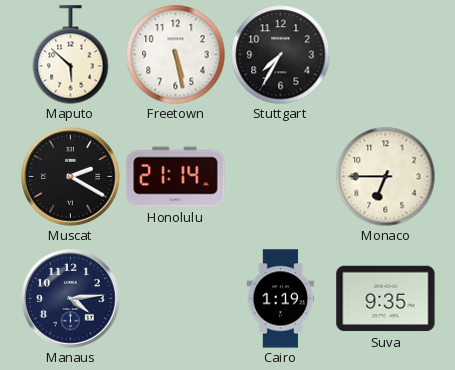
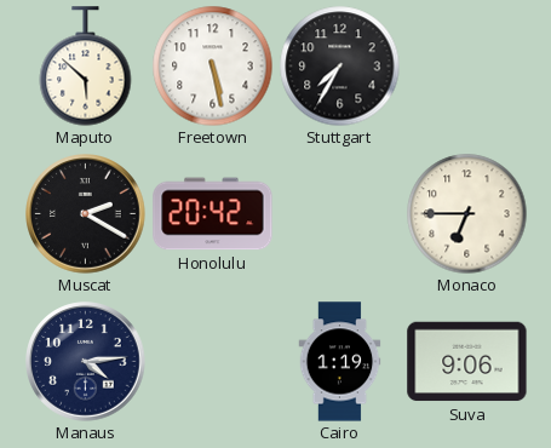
Honolulu: 21:14 -> 20:42 (213, 214)
Suva: 9:35 -> 9:06 (467, 362)
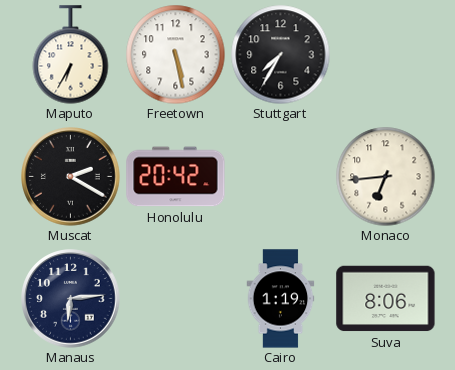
Maputo: 5:52 -> 6:35 (71, 55)
Monaco: 6:45 -> 6:44 (386, 177)
Manaus: 4:14 -> 6:14 (71, 299)
Suva: 9:06 -> 8:06 (386, 299)
